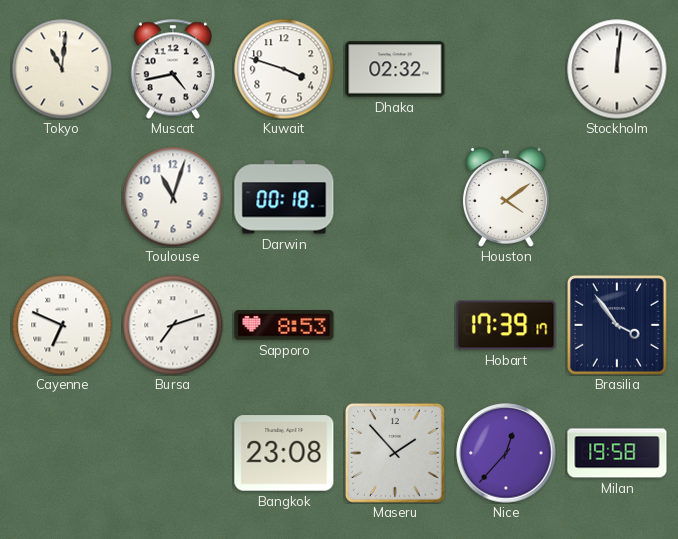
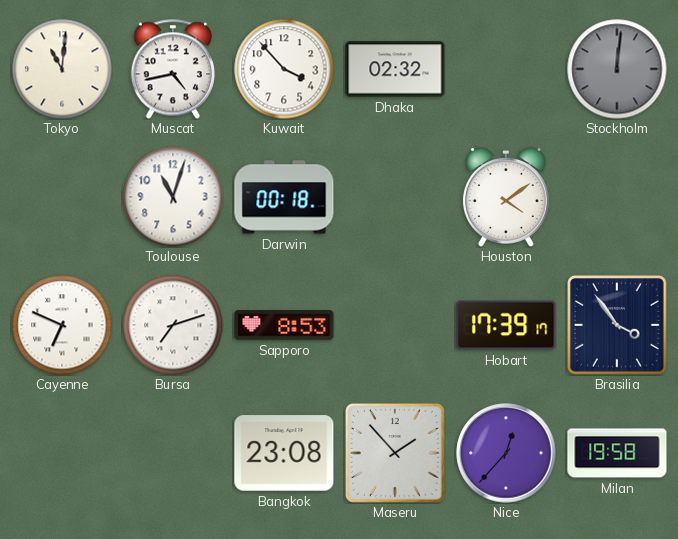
Kuwait: 3:48 -> 3:53 (284, 69)
Stockholm dial: white -> grey (617, 69)
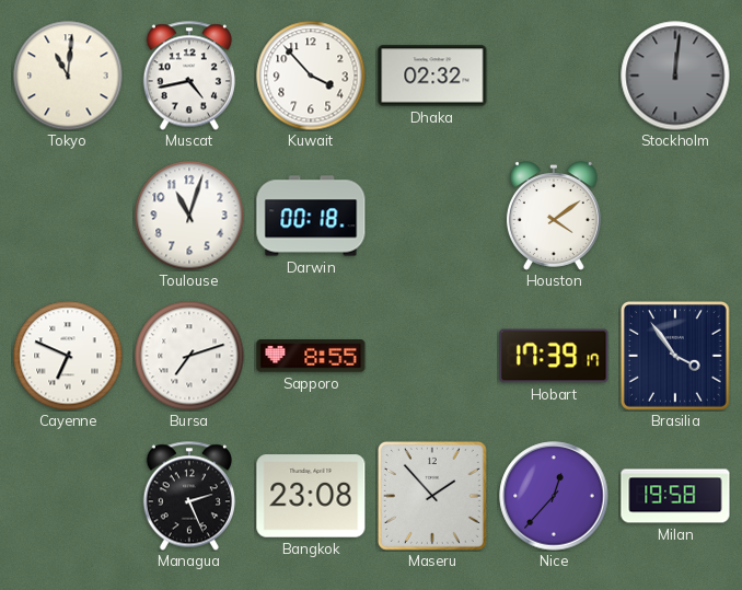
Sapporo: 8:53 -> 8:55 (311, 356)
Managua: none -> 2:26 (189, 496)
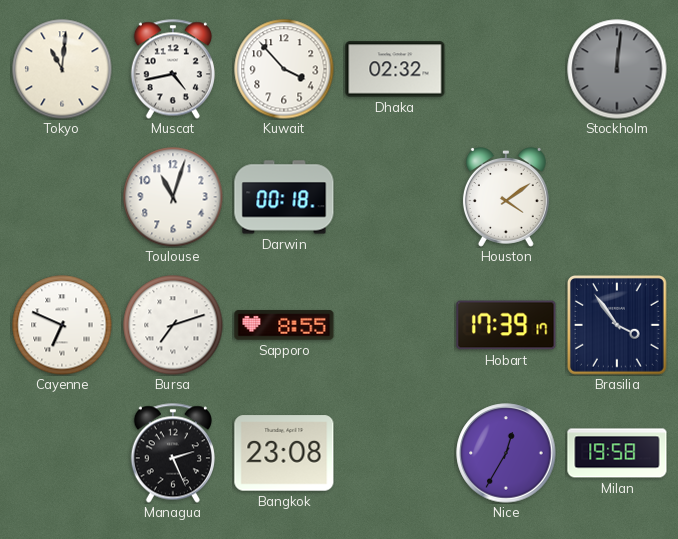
Maseru: 1:53 -> none (432, 496)
Nice: 12:37 -> 12:35 (506, 453)
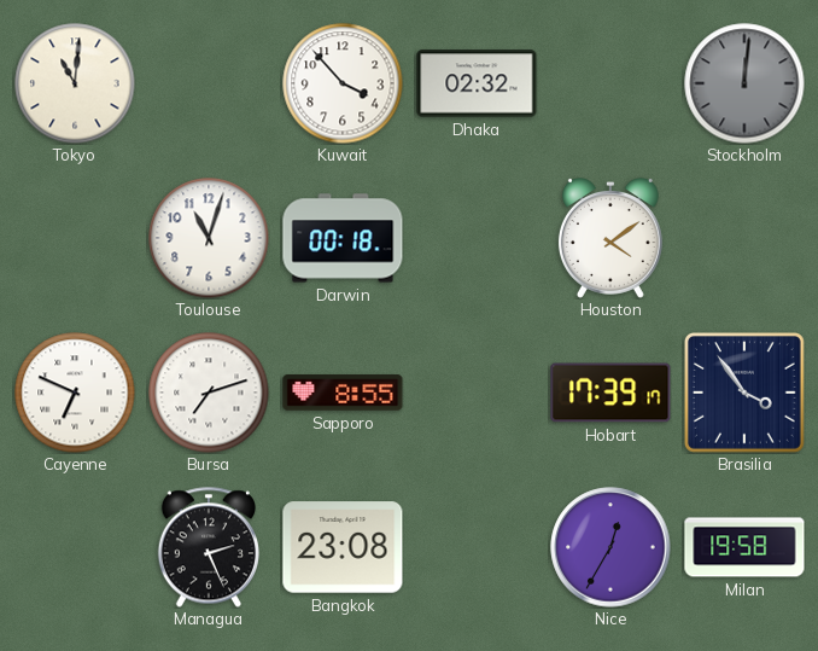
Muscat: 4:43 -> none (173, 69)
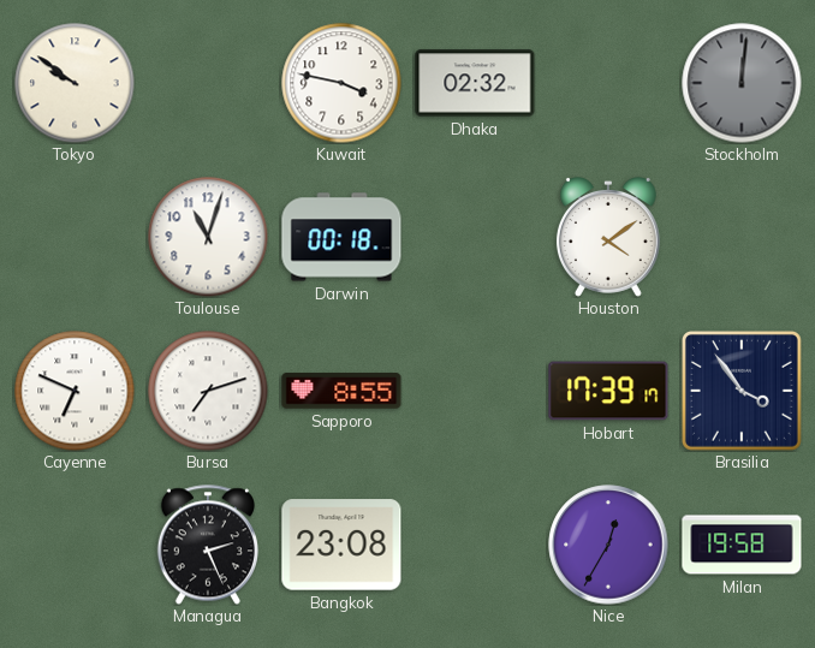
Tokyo: 11:01 -> 9:51 (75, 83)
Kuwait: 3:53 -> 3:47 (341, 83)
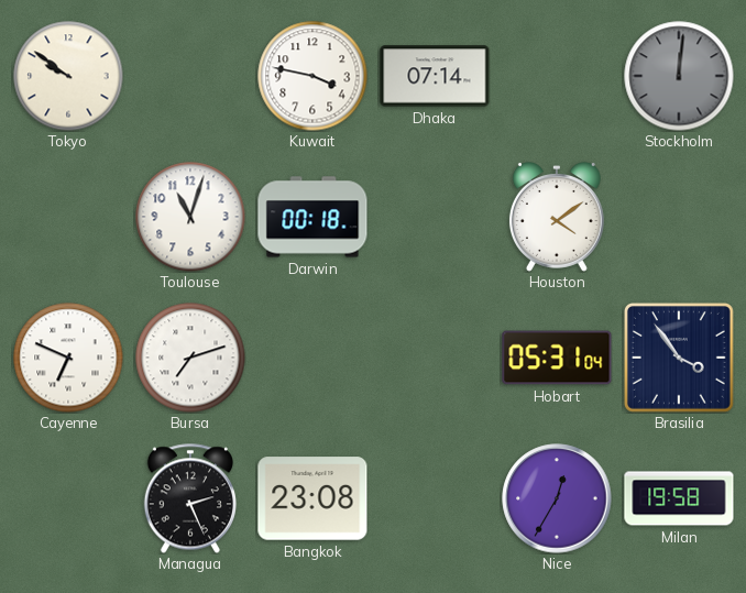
Dhaka: 02:32 -> 07:14 (435, 76)
Sapporo: 8:55 -> none (341, 391)
Hobart: 17:39 -> 05:31 (557, 358)
